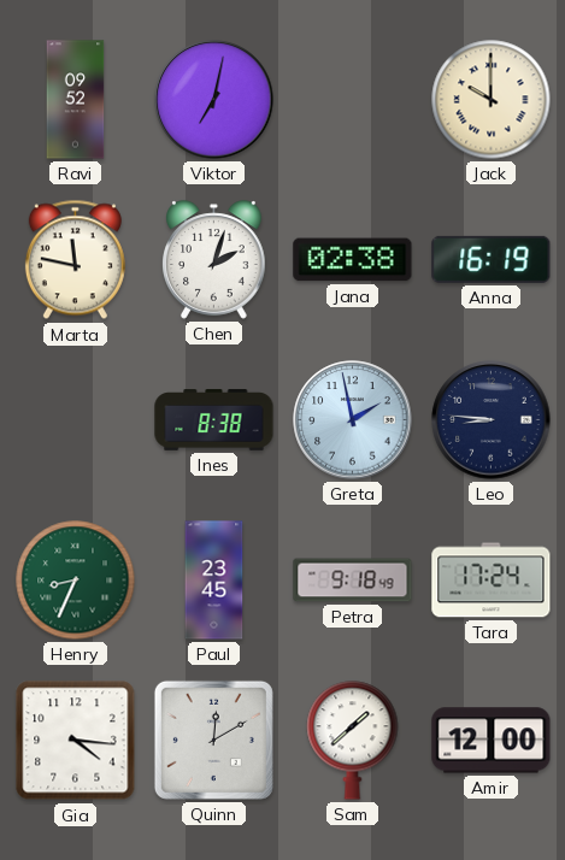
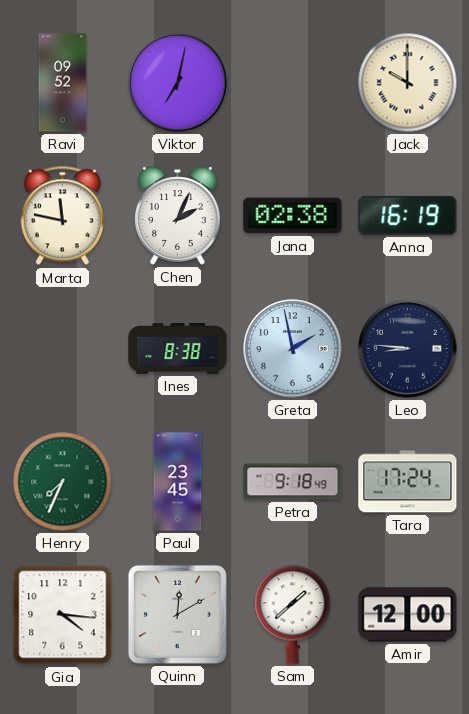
Chen: 2:03 -> 2:04 (178, 216)
Henry: 8:34 -> 7:34 (63, 482)
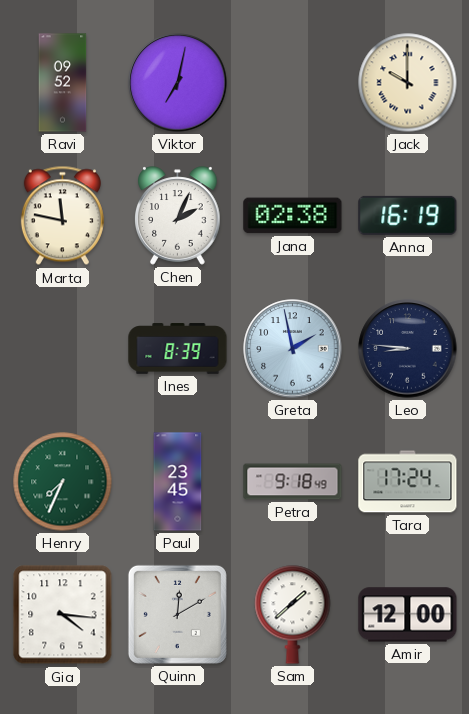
Ines: 8:38 -> 8:39 (178, 349)
